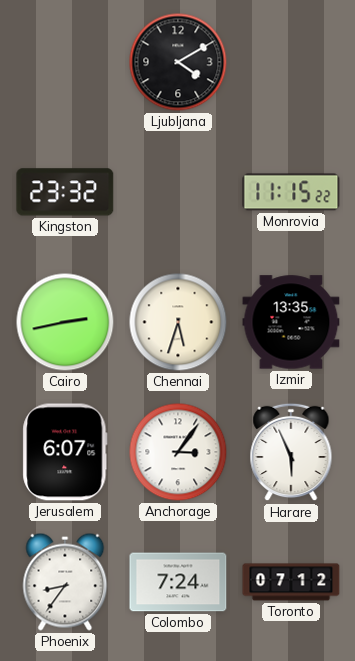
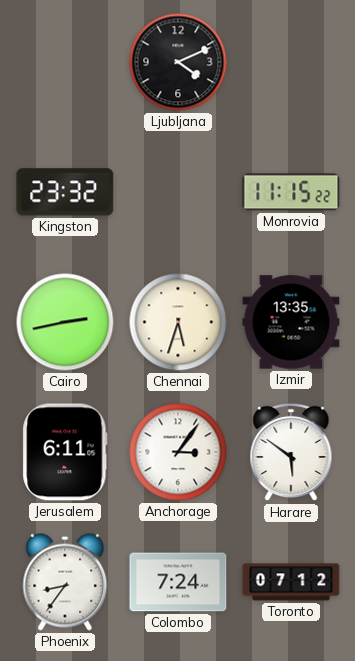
Ljubljana: 4:10 -> 4:11 (178, 62)
Jerusalem: 6:07 -> 6:11 (65, 452)
Harare: 5:56 -> 5:51 (291, 452)
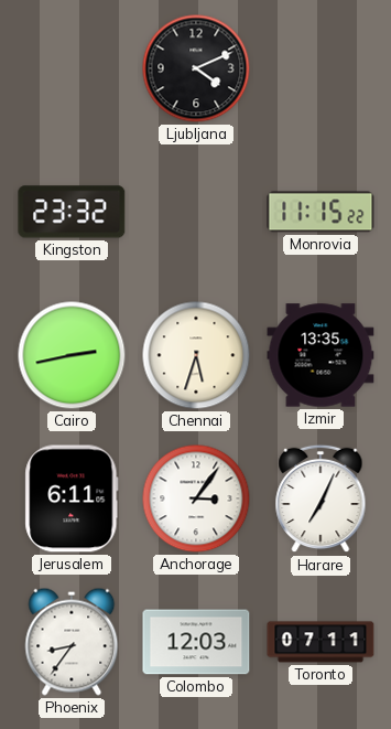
Harare: 5:51 -> 7:04 (321, 498)
Colombo: 7:24 -> 12:03 (196, 642)
Toronto: 07:12 -> 07:11 (321, 642)
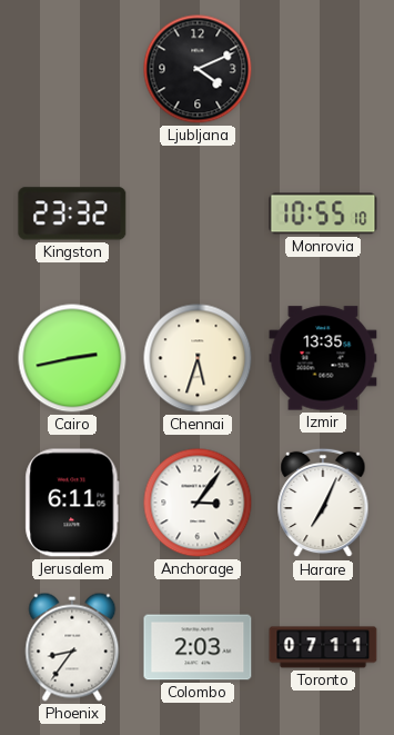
Monrovia: 11:15 -> 10:55 (323, 213)
Colombo: 12:03 -> 2:03 (198, 647)
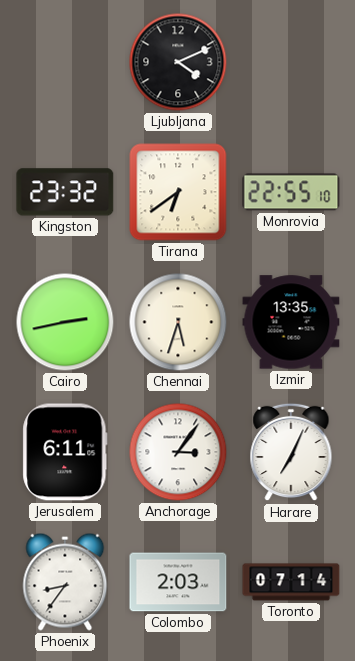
Tirana: none -> 6:39 (178, 192)
Monrovia: 10:55 -> 22:55 (291, 192)
Toronto: 07:11 -> 07:14 (291, 582)
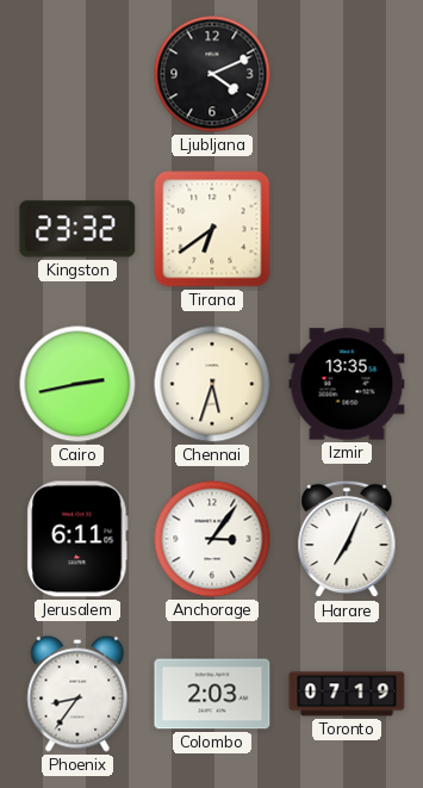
Monrovia: 22:55 -> none (291, 192)
Toronto: 07:14 -> 07:19 (347, 694)
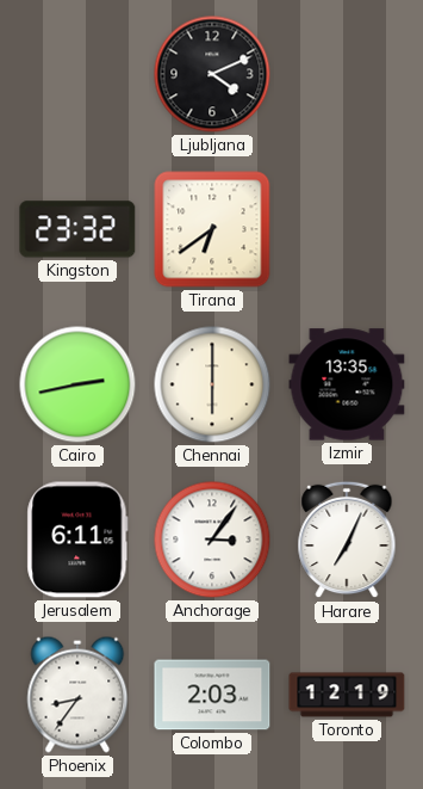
Chennai: 5:33 -> 6:00 (212, 384)
Toronto: 07:19 -> 12:19 (347, 695)
